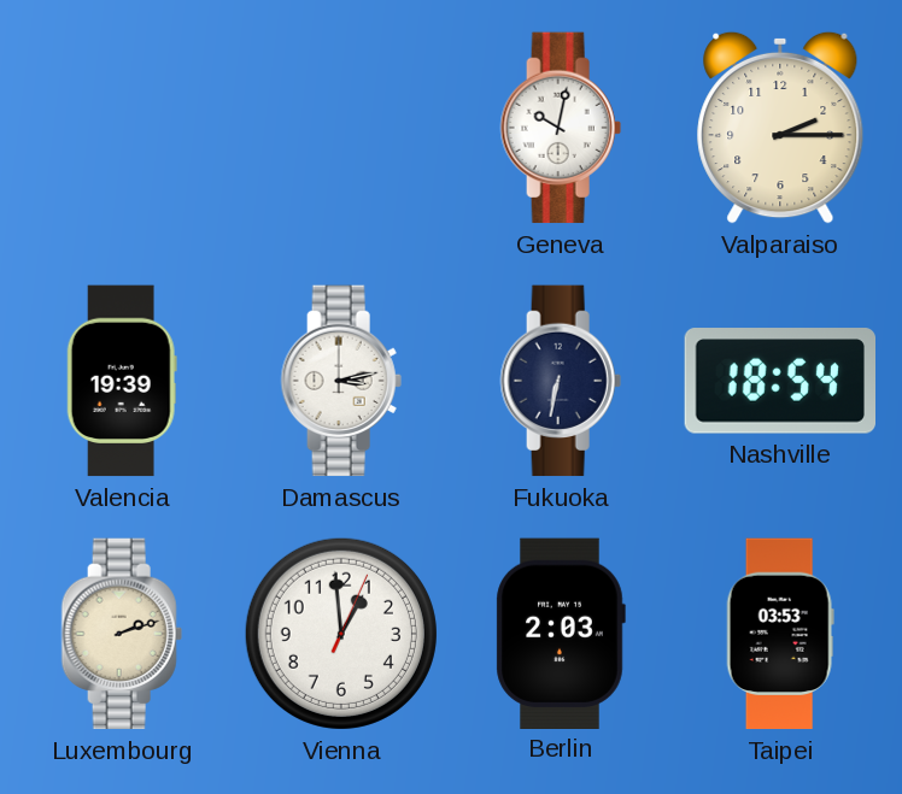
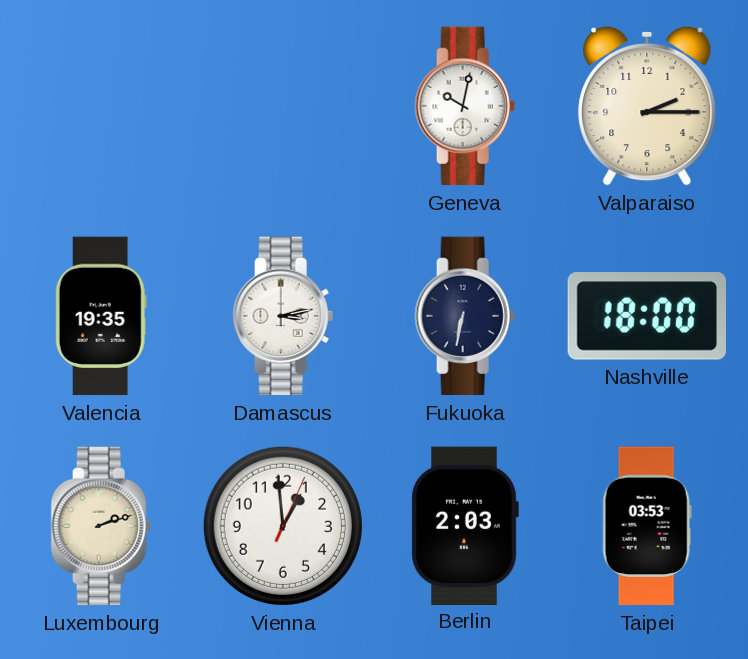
Valencia: 19:39 -> 19:35 (101, 316)
Nashville: 18:54 -> 18:00 (646, 316)
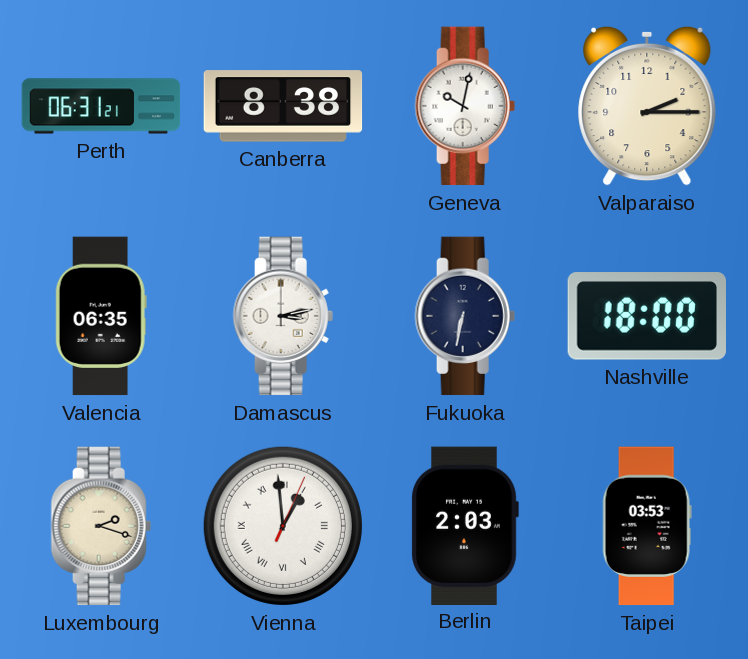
Perth: none -> 06:31 (101, 106)
Canberra: none -> 8:38 (283, 106)
Valencia: 19:35 -> 06:35 (101, 316)
Luxembourg: 2:12 -> 2:18 (101, 526)
Vienna numerals: Arabic -> Roman (283, 526)
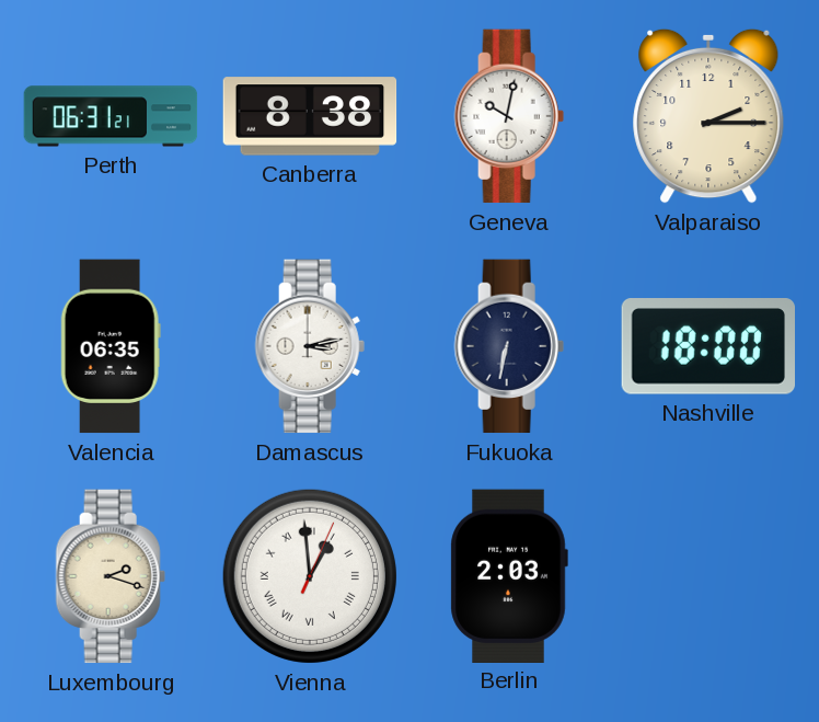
Taipei: 03:53 -> none (647, 526)
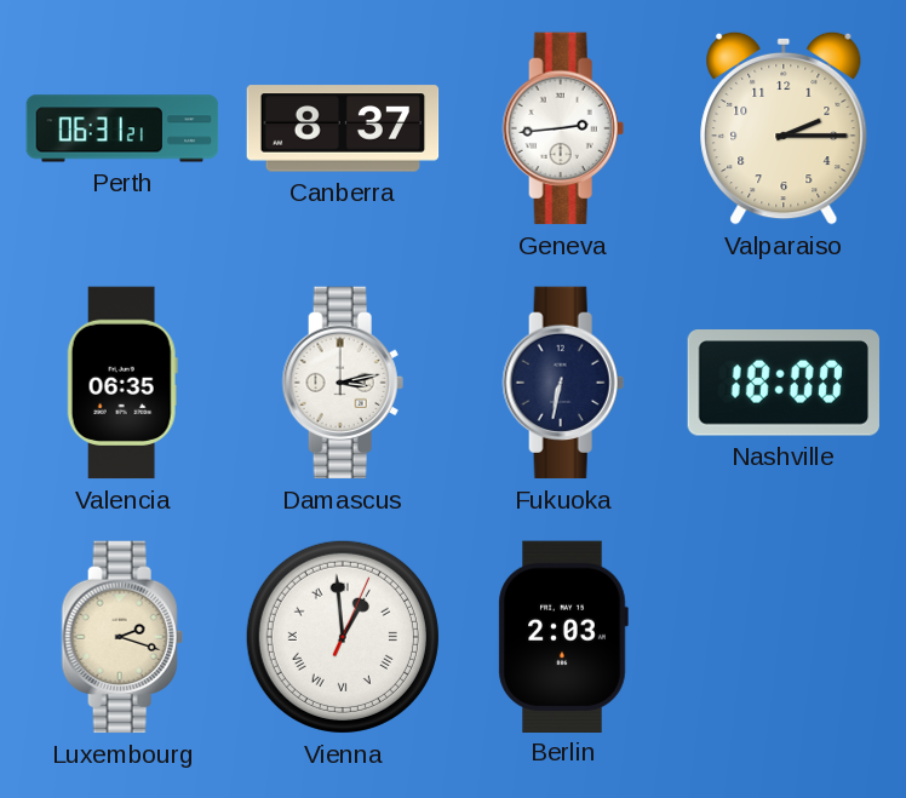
Canberra: 8:38 -> 8:37 (343, 128)
Geneva: 10:02 -> 2:44 (563, 128)
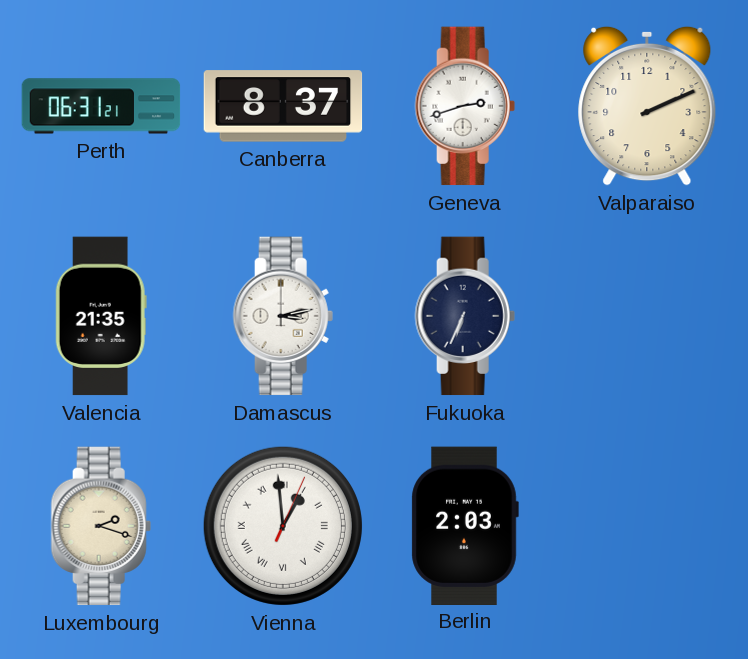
Geneva: 2:44 -> 2:42 (465, 106)
Valparaiso: 2:15 -> 2:11 (647, 106)
Valencia: 06:35 -> 21:35 (101, 316)
Fukuoka: 6:32 -> 6:34 (465, 316)
Nashville: 18:00 -> none (782, 383)
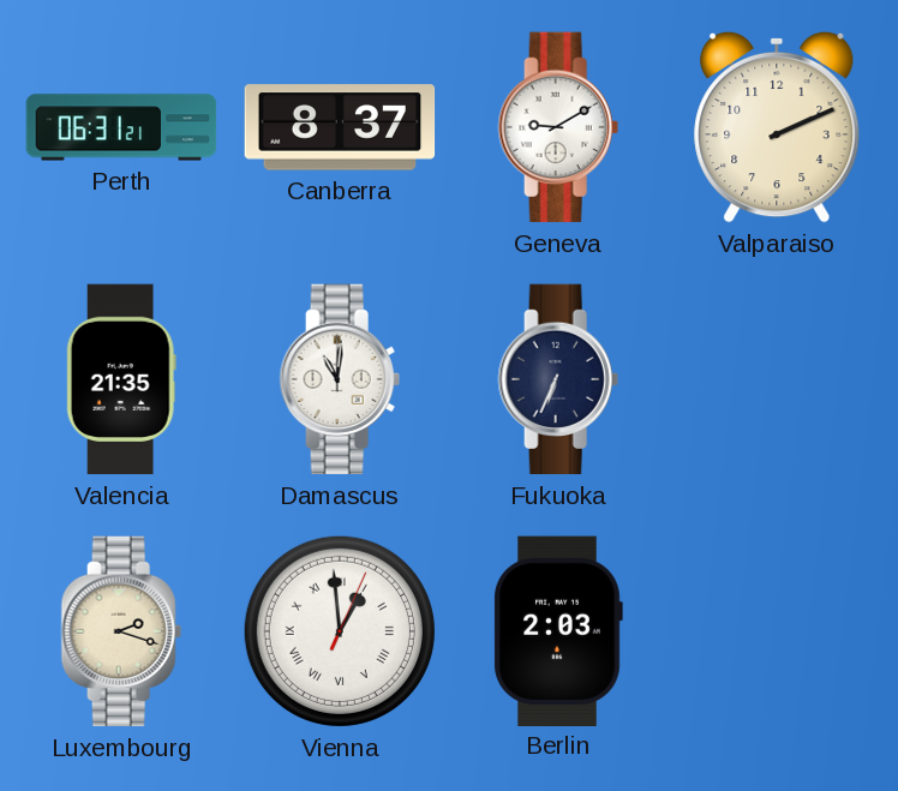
Geneva: 2:42 -> 9:10 (558, 127)
Damascus: 3:13 -> 11:01 (340, 379)
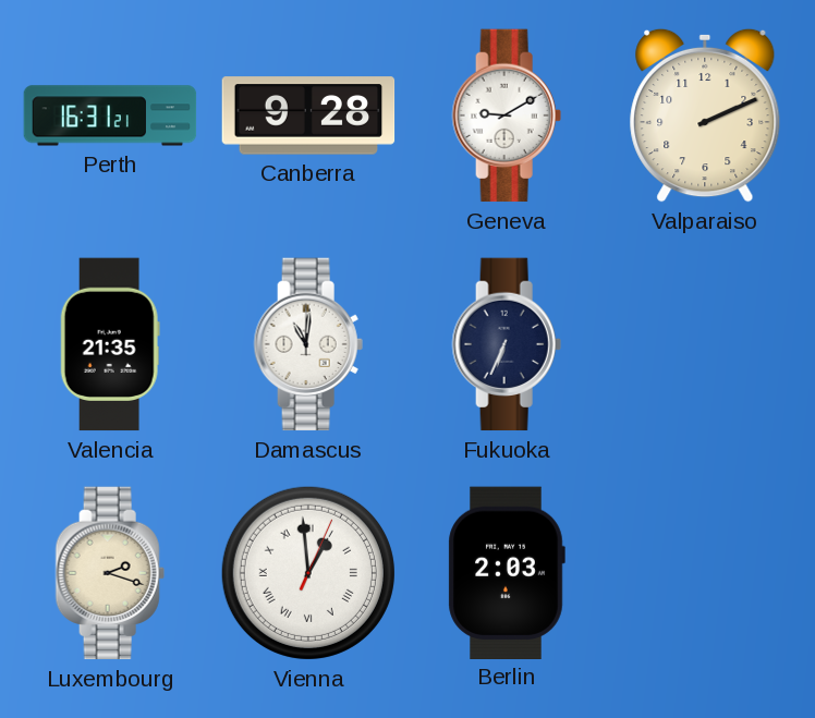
Perth: 06:31 -> 16:31 (110, 115)
Canberra: 8:37 -> 9:28 (308, 115)
